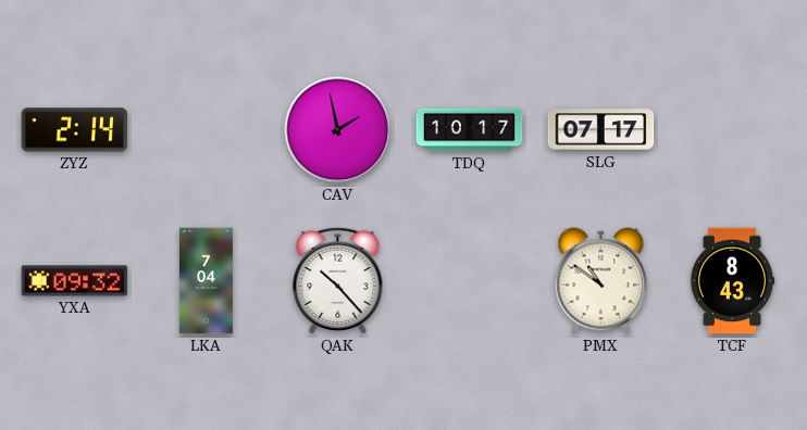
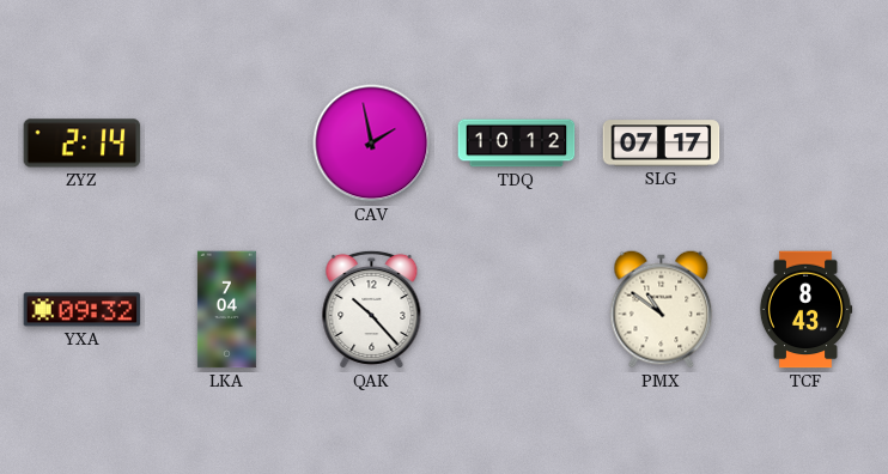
TDQ: 10:17 -> 10:12 (517, 144)
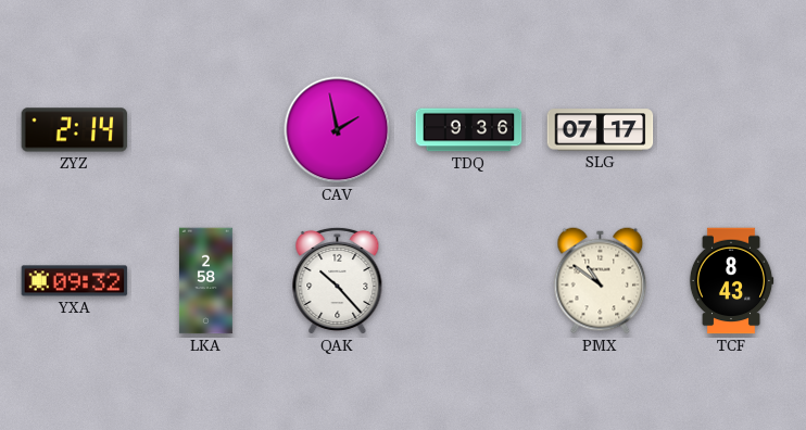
TDQ: 10:12 -> 9:36 (469, 130)
LKA: 7:04 -> 2:58 (205, 281)
